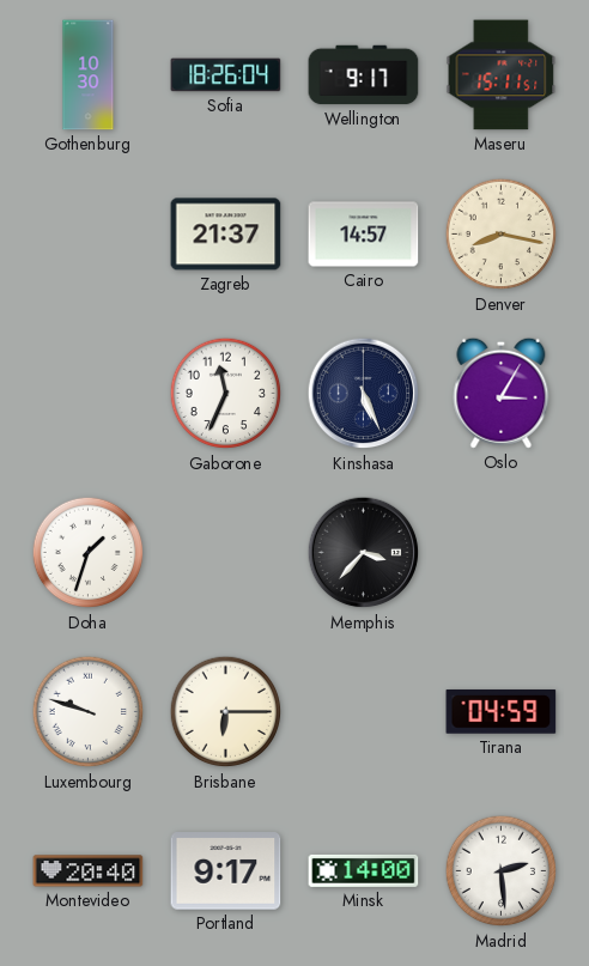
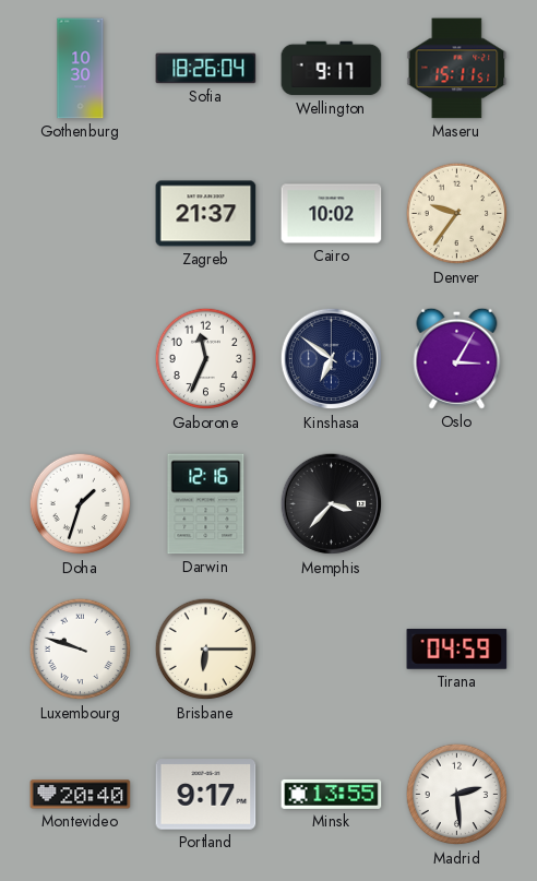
Cairo: 14:57 -> 10:02 (332, 214)
Denver: 8:17 -> 9:36 (457, 214)
Kinshasa: 5:26 -> 6:51 (332, 359)
Darwin: none -> 12:16 (206, 504)
Minsk: 14:00 -> 13:55 (332, 794)
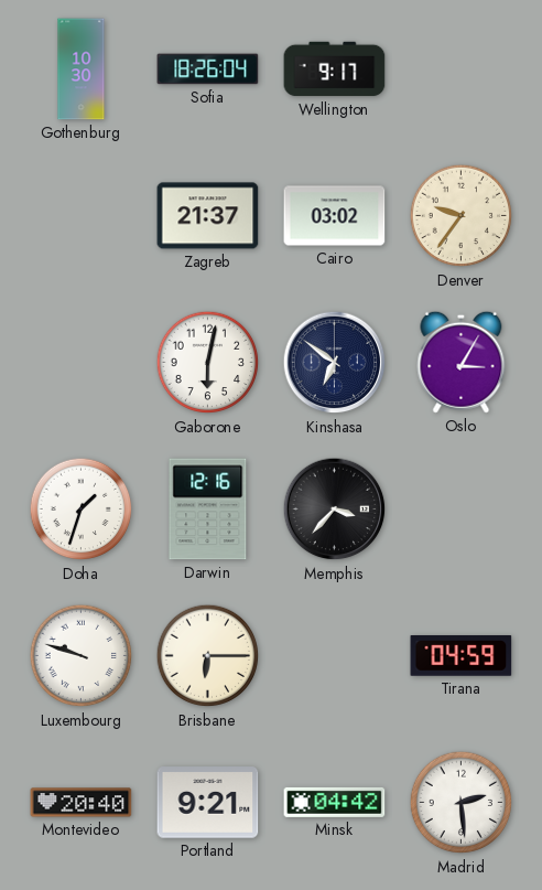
Maseru: 15:11 -> none (457, 69)
Cairo: 10:02 -> 03:02 (335, 216)
Gaborone: 11:34 -> 6:02 (208, 363)
Portland: 9:17 -> 9:21 (208, 803)
Minsk: 13:55 -> 04:42 (335, 802)
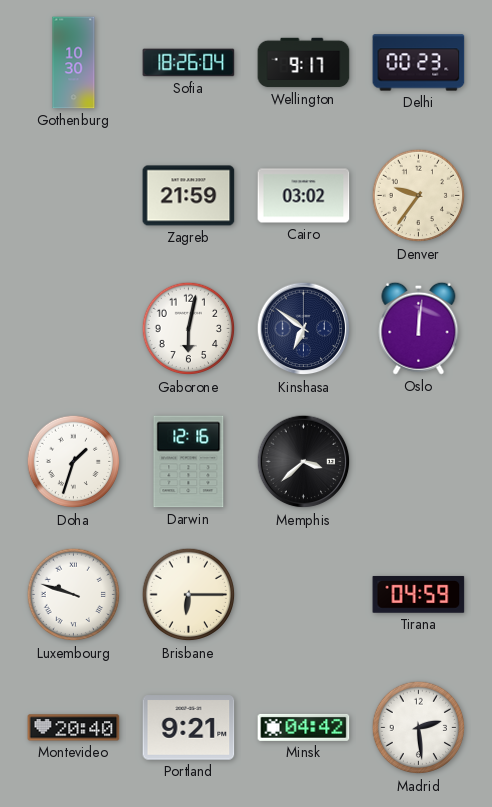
Delhi: none -> 00:23 (419, 63)
Zagreb: 21:37 -> 21:59 (189, 196)
Oslo: 3:05 -> 12:01 (419, 328)
Memphis: 3:37 -> 3:38 (304, 462)
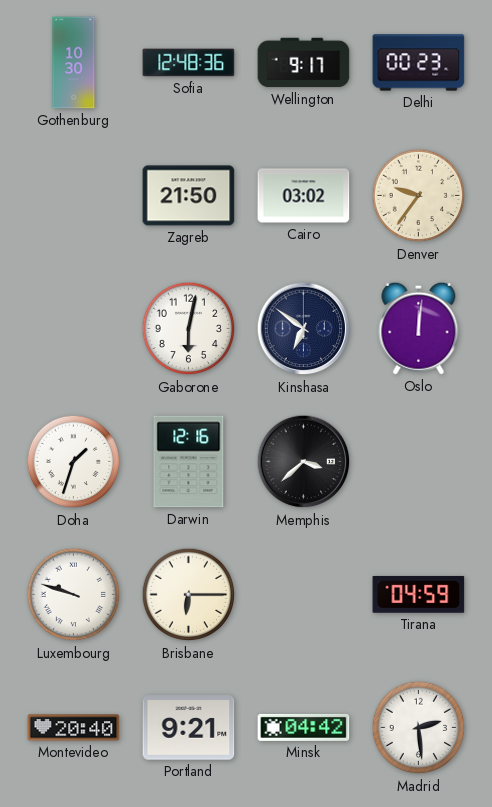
Sofia: 18:26 -> 12:48 (189, 63)
Zagreb: 21:59 -> 21:50 (189, 196)
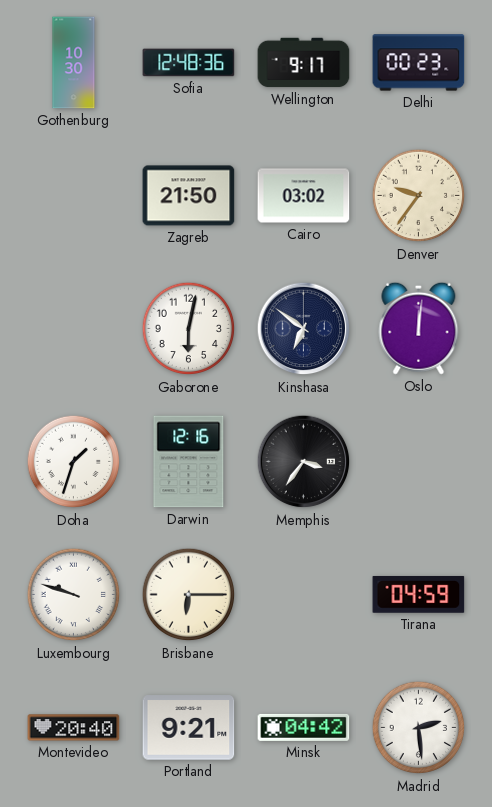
Memphis: 3:38 -> 3:36 (304, 462)
